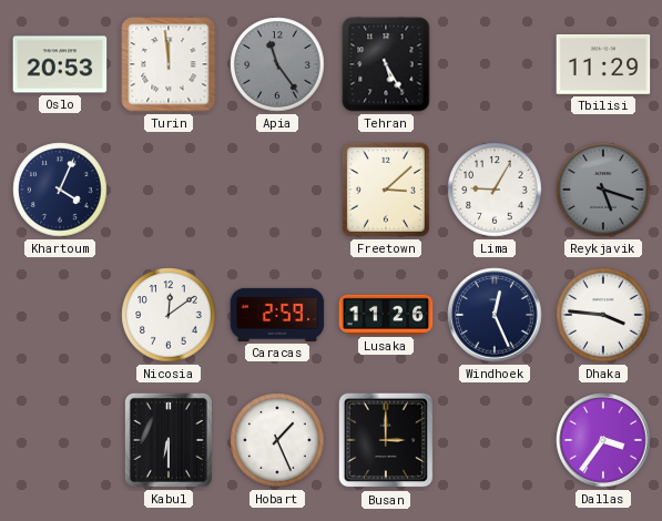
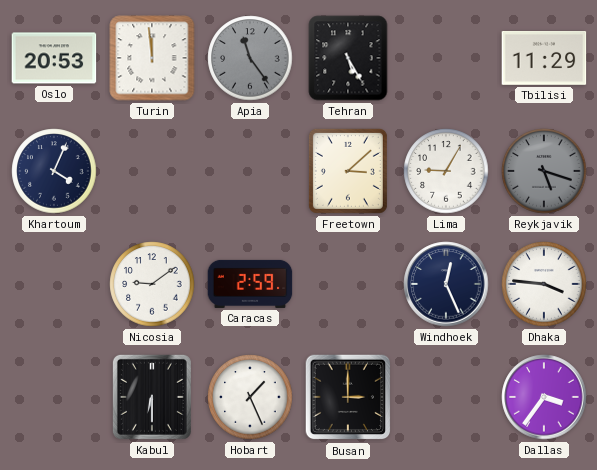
Nicosia: 12:09 -> 9:09 (152, 284)
Lusaka: 11:26 -> none (386, 315)
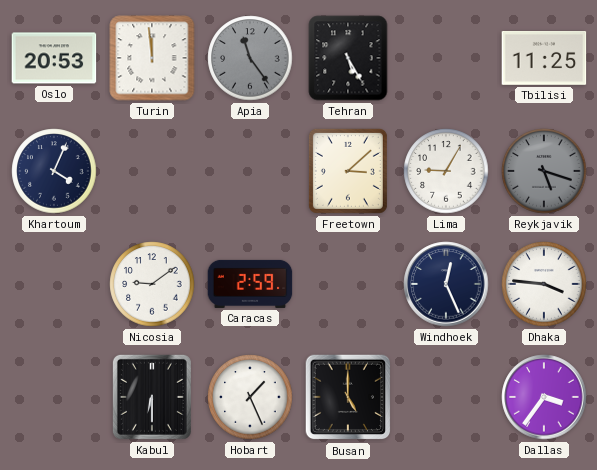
Tbilisi: 11:29 -> 11:25 (544, 59)
Busan: 3:00 -> 5:00 (348, 397)
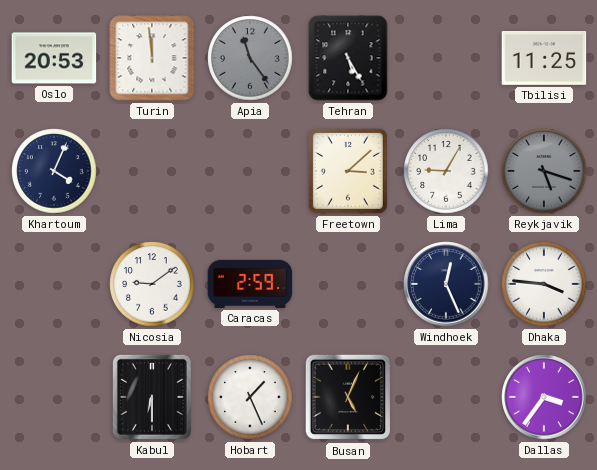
Busan: 5:00 -> 5:04 (348, 397)
